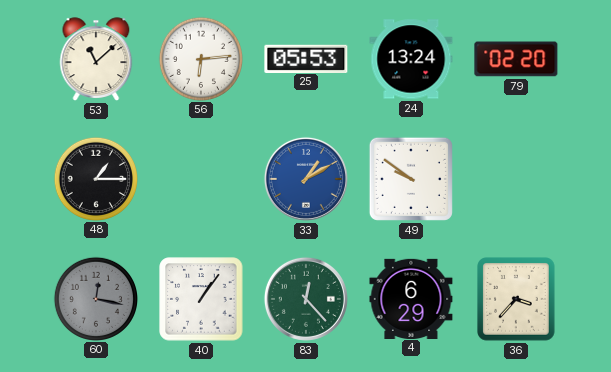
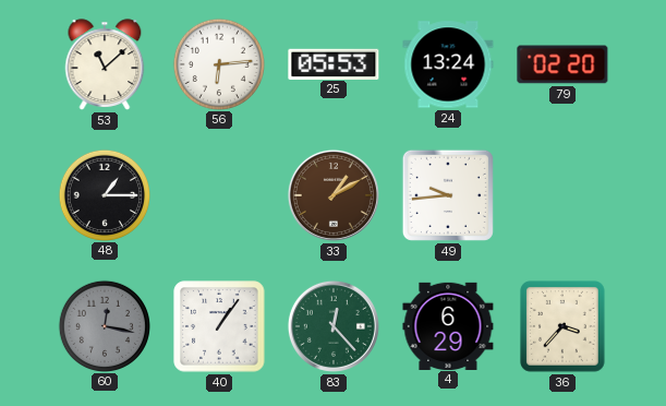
33 dial: blue -> brown (334, 195)
49: 9:51 -> 9:44 (448, 195)
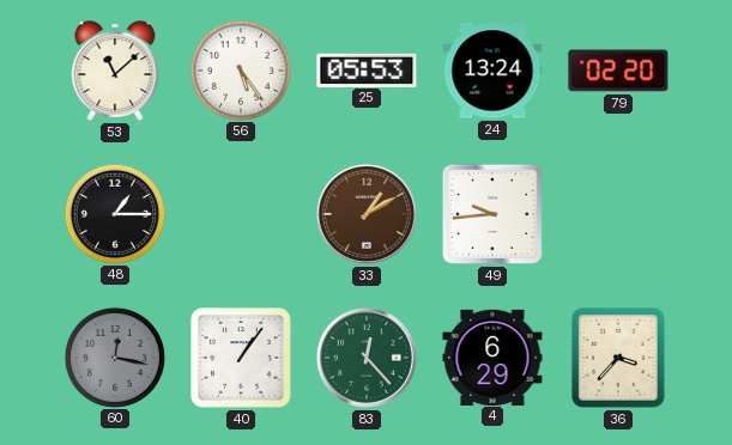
56: 6:14 -> 5:24 (240, 69)
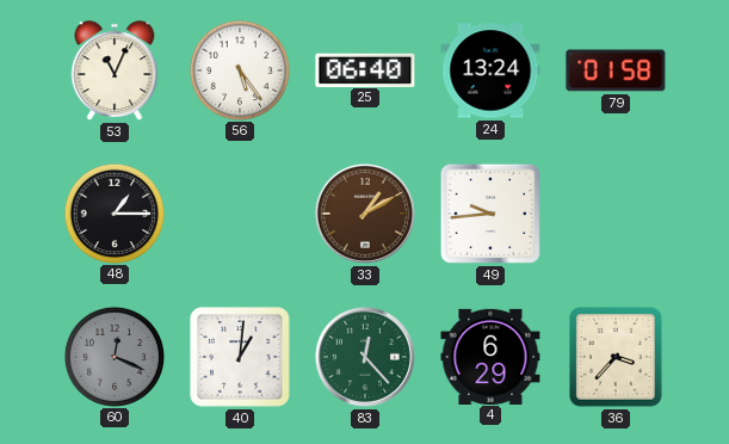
53: 11:08 -> 11:04 (115, 70)
25: 05:53 -> 06:40 (365, 69)
79: 02:20 -> 01:58 (616, 70)
60: 12:17 -> 12:19 (113, 356)
40: 1:06 -> 1:01 (240, 357)
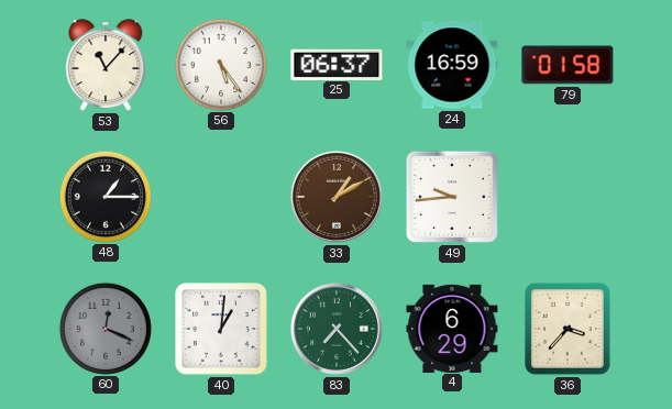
53: 11:04 -> 11:07 (106, 65)
25: 06:40 -> 06:37 (337, 64)
24: 13:24 -> 16:59 (452, 65)
83: 12:23 -> 7:23 (337, 329)
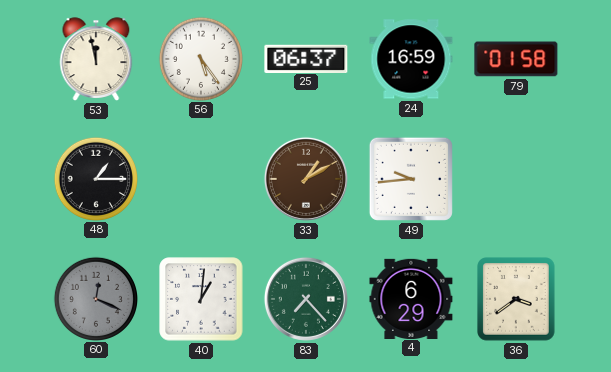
53: 11:07 -> 11:58 (96, 59)
36: 3:37 -> 3:39 (516, 299)
